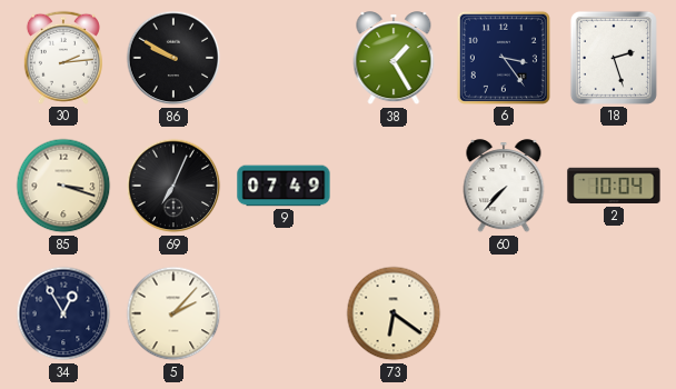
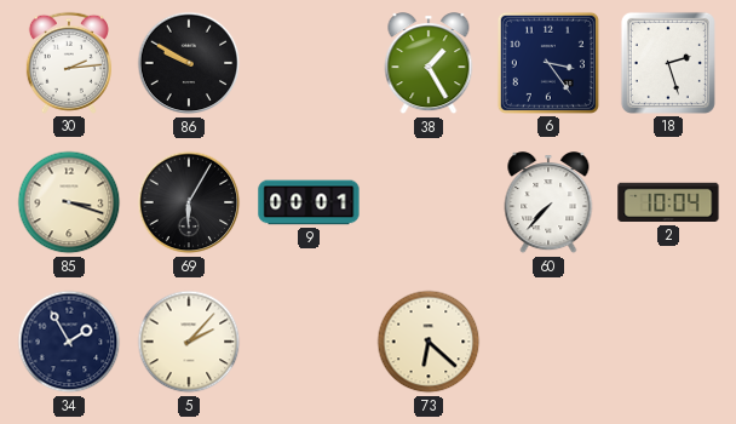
69: 7:04 -> 6:05 (189, 202)
9: 07:49 -> 00:01 (309, 202)
34: 12:55 -> 1:55 (69, 342)
73: 6:21 -> 6:22 (429, 342)
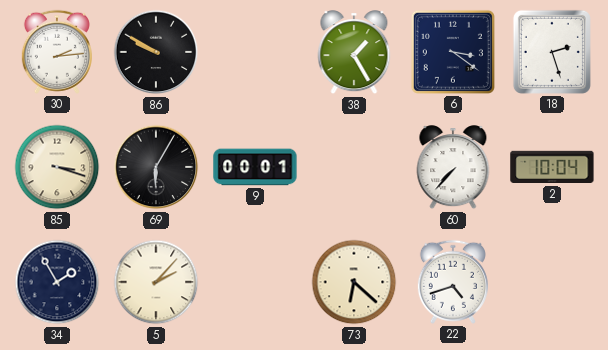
6: 3:24 -> 3:21 (453, 52)
22: none -> 4:42 (453, 282)
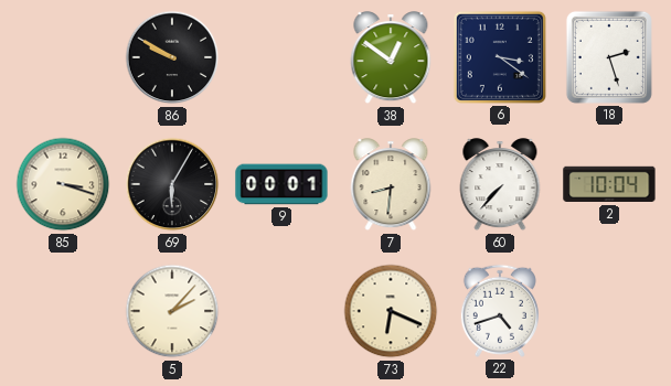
30: 2:14 -> none (57, 52)
38: 1:25 -> 12:51 (391, 58)
7: none -> 8:31 (391, 185)
34: 1:55 -> none (57, 282)
73: 6:22 -> 6:19 (391, 311)
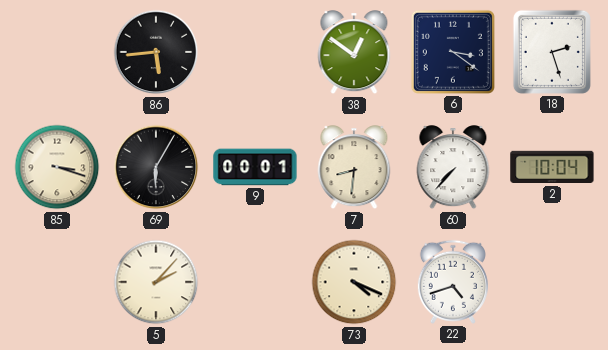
86: 9:50 -> 5:44 (156, 52)
73: 6:19 -> 4:19 (354, 282)
